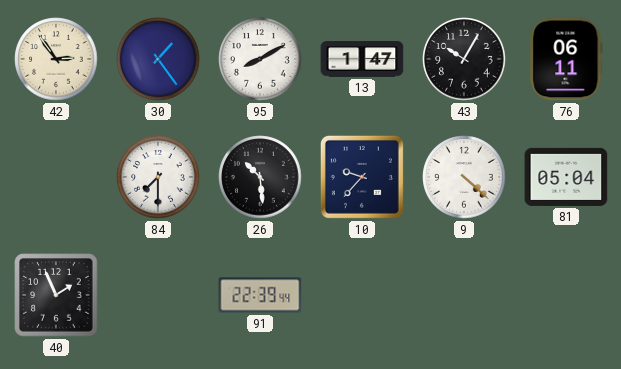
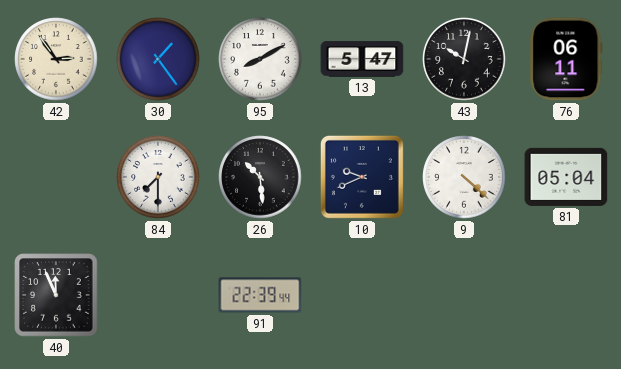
13: 1:47 -> 5:47 (362, 59)
43: 10:05 -> 10:02 (464, 59)
10: 9:37 -> 9:41 (362, 177)
40: 1:56 -> 11:56 (56, 295)
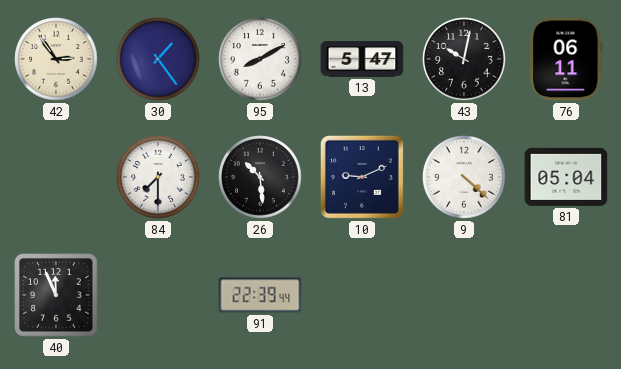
10: 9:41 -> 9:11 (362, 177)
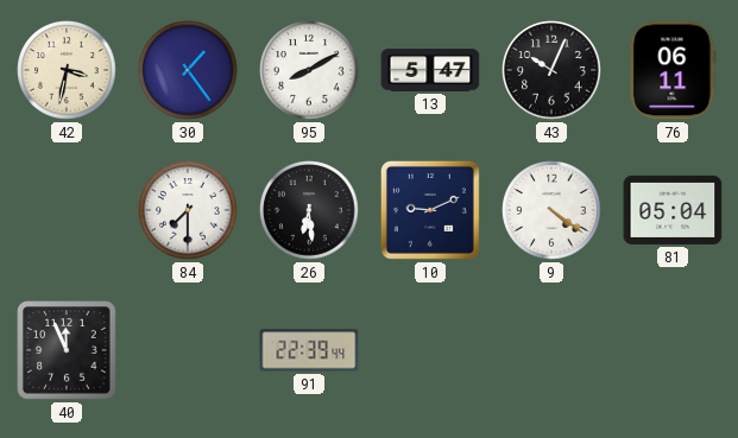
42: 2:54 -> 3:32 (67, 70)
43: 10:02 -> 10:04 (551, 70)
26: 10:29 -> 6:29 (309, 210)
9: 4:22 -> 4:21 (551, 210)
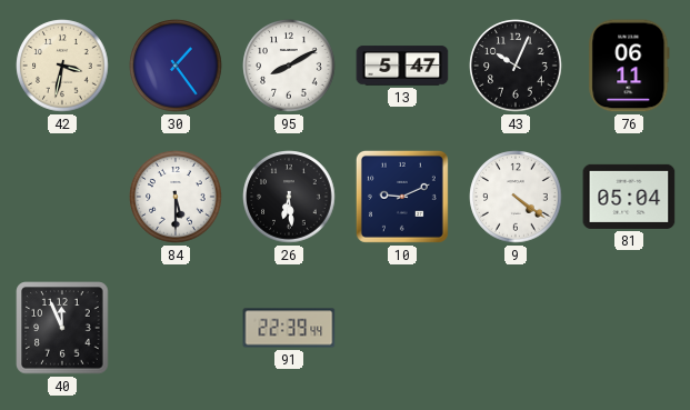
84: 7:30 -> 5:30 (176, 197)
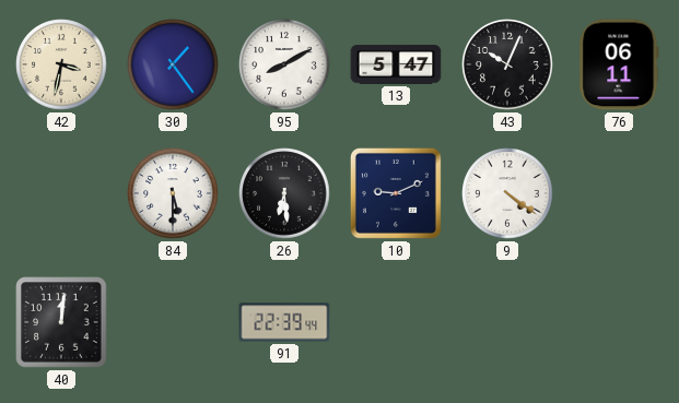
81: 05:04 -> none (629, 197)
40: 11:56 -> 12:01 (61, 322)
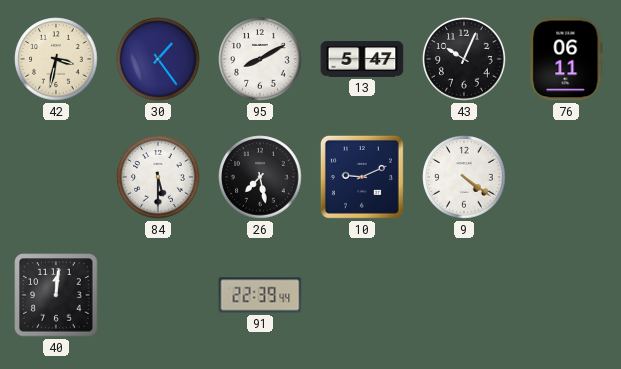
26: 6:29 -> 7:28 (260, 177)
